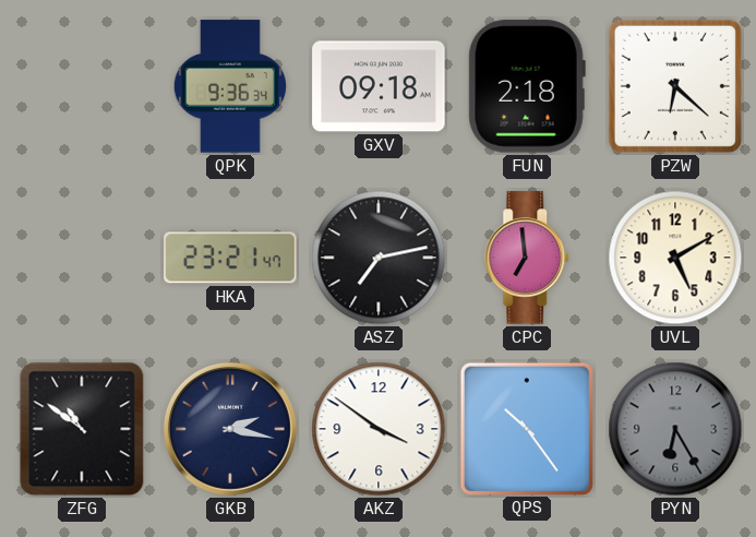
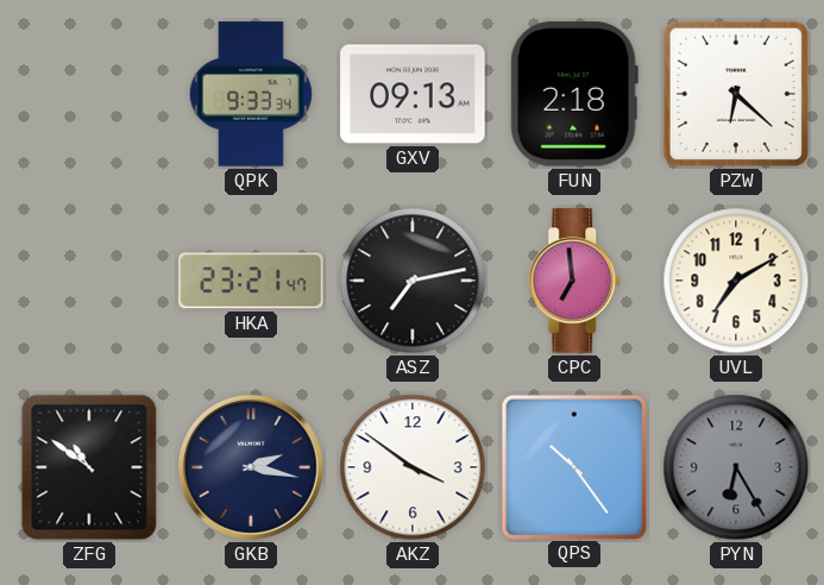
QPK: 9:36 -> 9:33 (251, 94)
GXV: 09:18 -> 09:13 (413, 94)
UVL: 5:10 -> 7:10 (736, 281)
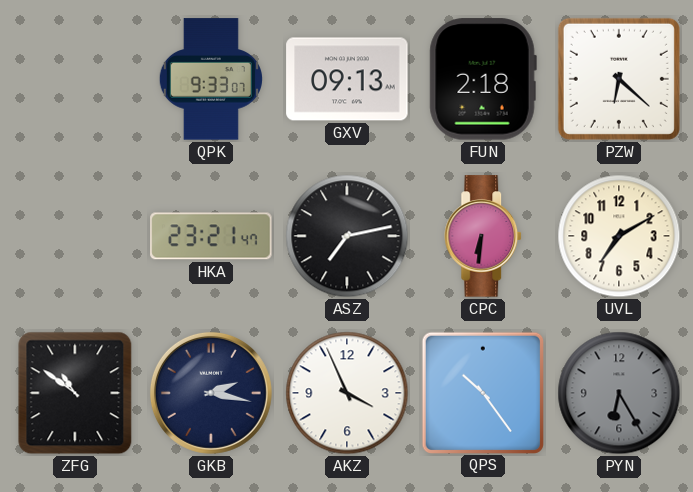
QPK: 9:33:34 -> 9:33:07 (211, 79)
CPC: 6:59 -> 6:31 (484, 236)
AKZ: 3:51 -> 3:56 (347, 393)
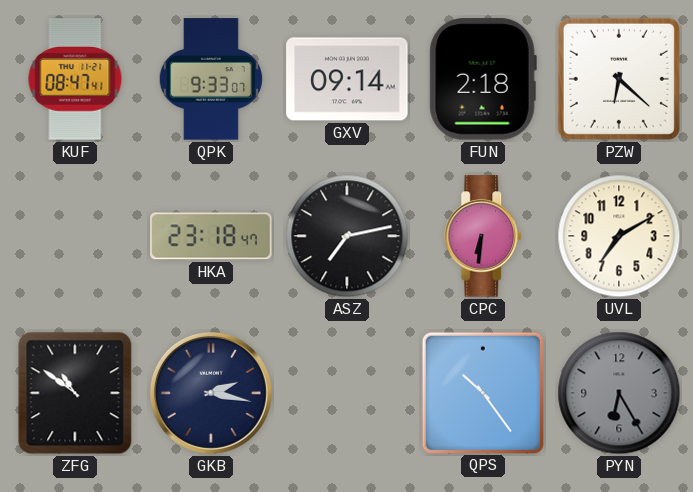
KUF: none -> 08:47 (75, 79)
GXV: 09:13 -> 09:14 (347, 79)
HKA: 23:21 -> 23:18 (211, 236)
AKZ: 3:56 -> none (347, 393)
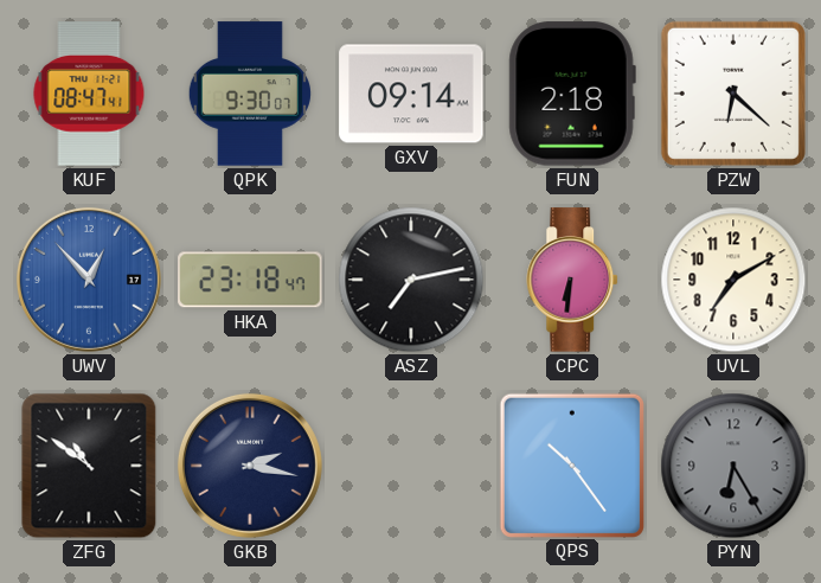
QPK: 9:33 -> 9:30 (250, 94)
UWV: none -> 12:53 (89, 280)
